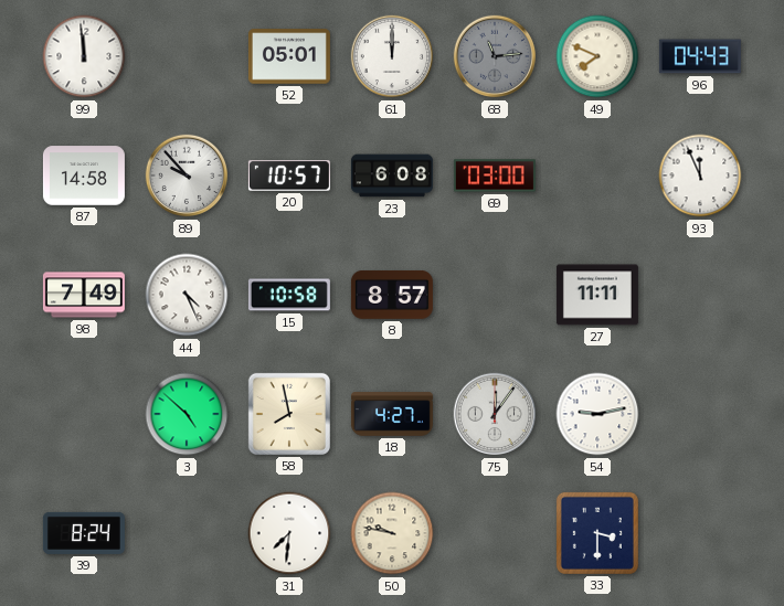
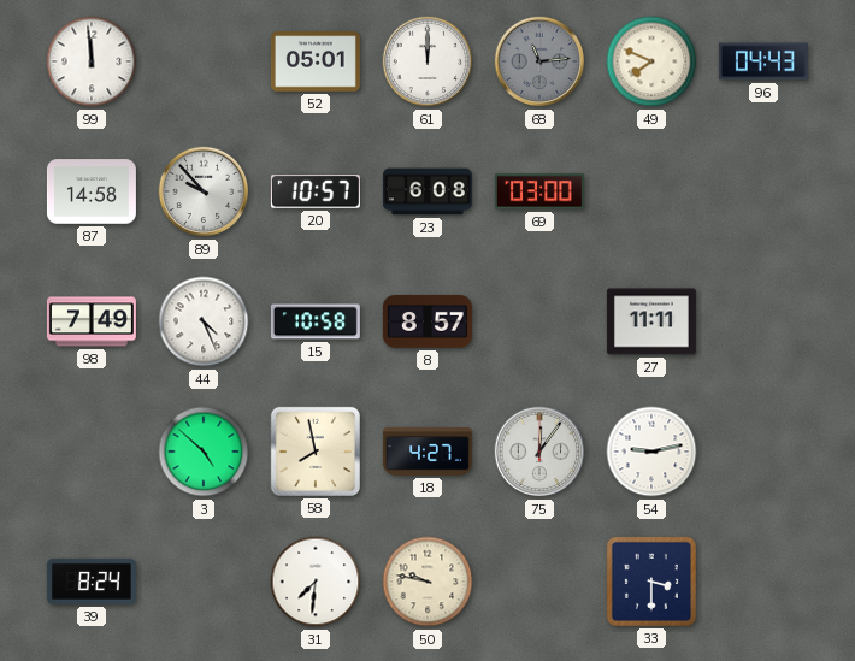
93: 11:56 -> none (700, 176)
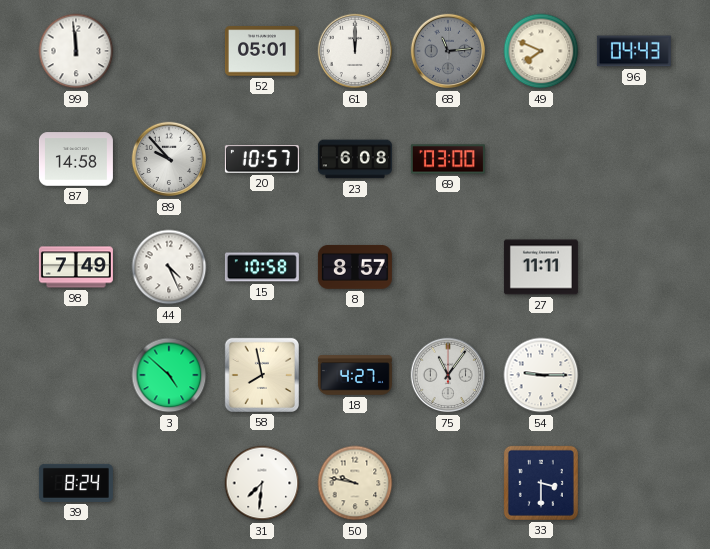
75: 12:06 -> 11:06 (448, 375)
54: 9:13 -> 9:15 (541, 375)
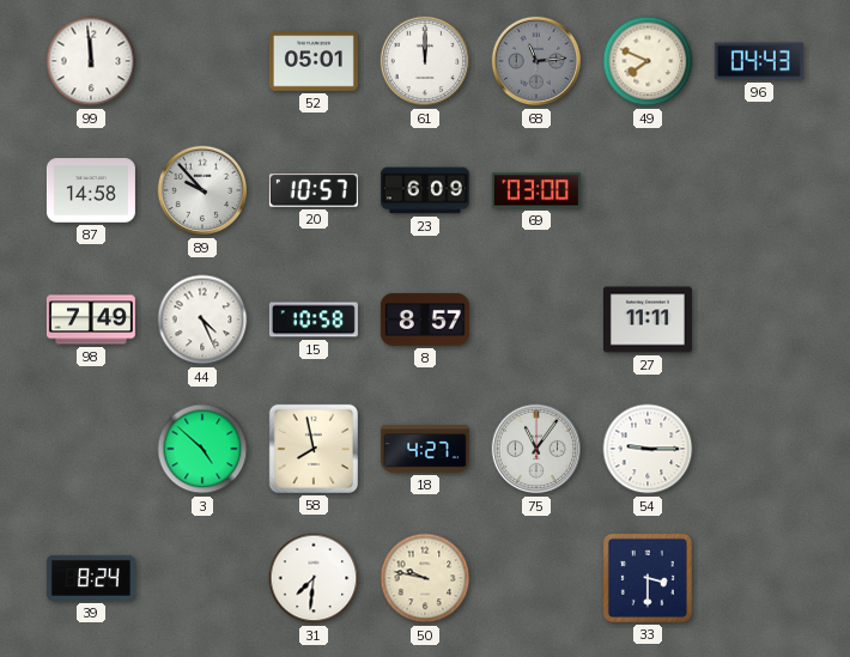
23: 6:08 -> 6:09 (425, 190)
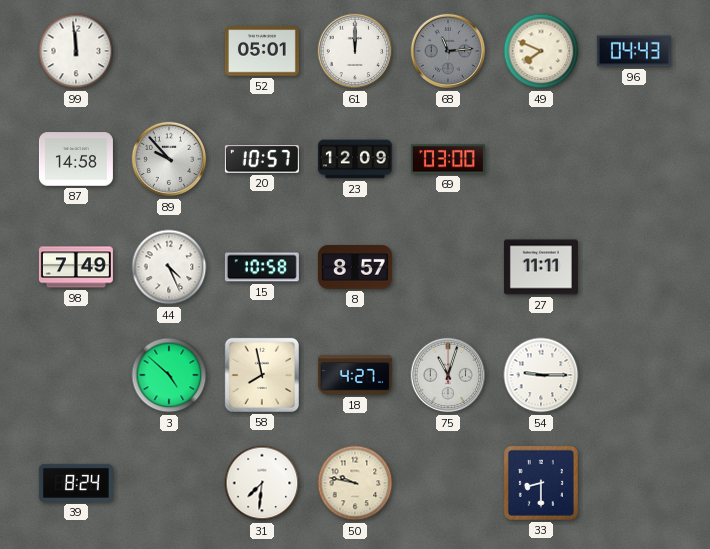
23: 6:09 -> 12:09 (355, 159)
75: 11:06 -> 11:03 (448, 375)
33: 3:30 -> 8:30 (541, 483)
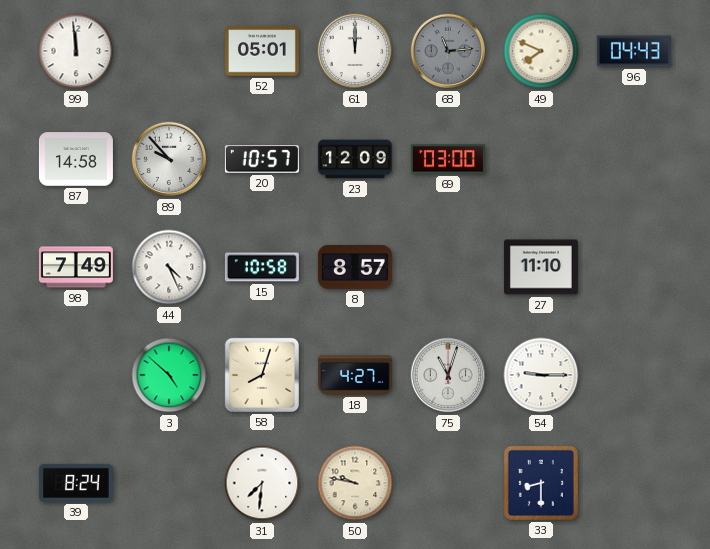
27: 11:11 -> 11:10 (541, 267)
58: 7:58 -> 8:03 (262, 375)
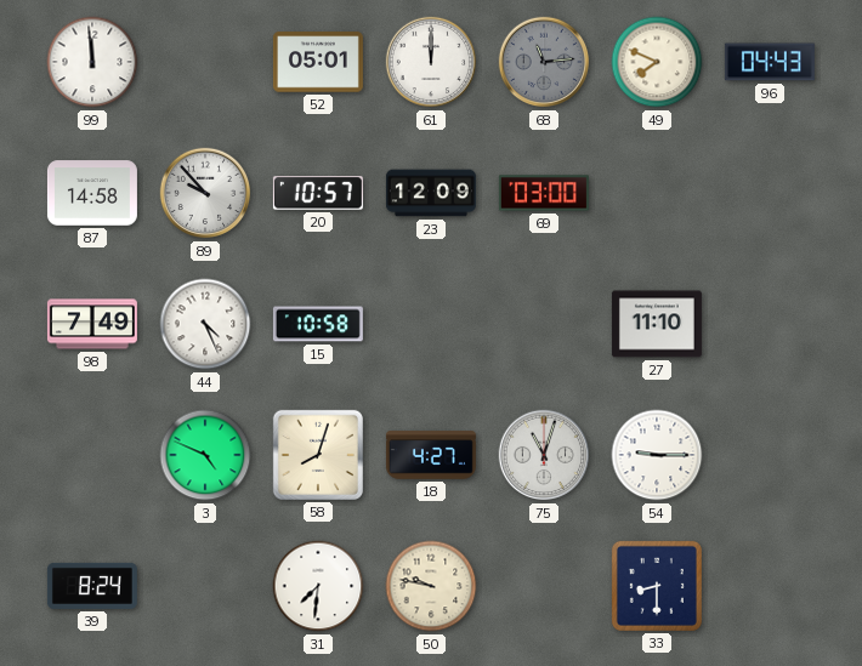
8: 8:57 -> none (355, 267)
3: 4:52 -> 4:49 (205, 455)
